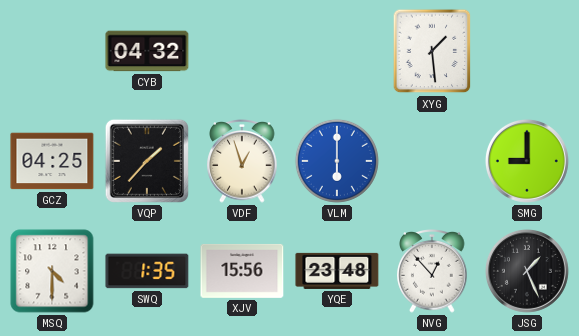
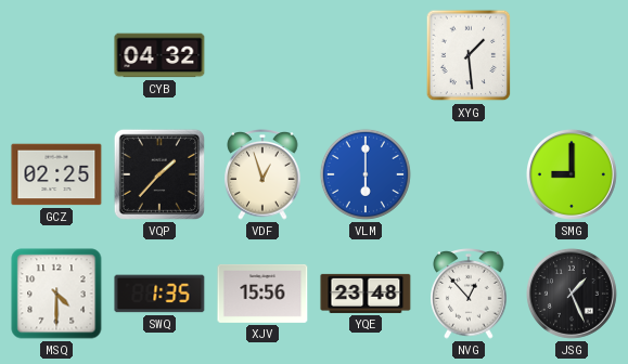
GCZ: 04:25 -> 02:25 (56, 174)
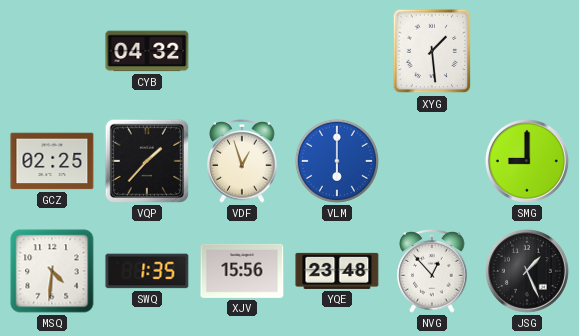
MSQ: 4:30 -> 4:31 (52, 271)
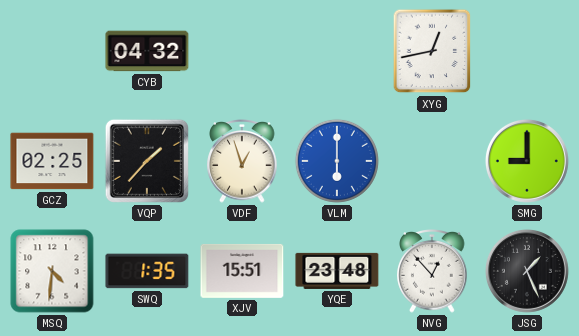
XYG: 1:29 -> 12:43 (432, 51)
XJV: 15:56 -> 15:51 (242, 271)
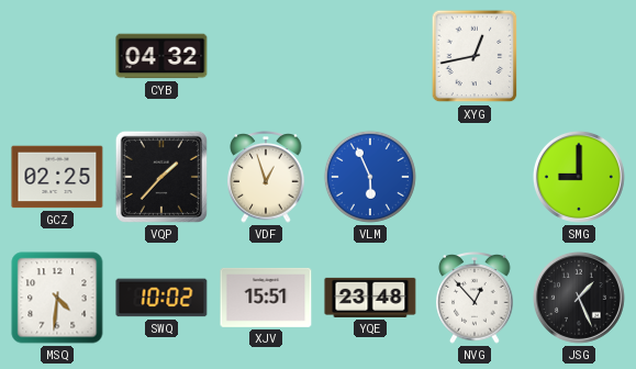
VLM: 6:00 -> 5:56 (370, 177)
SWQ: 1:35 -> 10:02 (161, 298)
